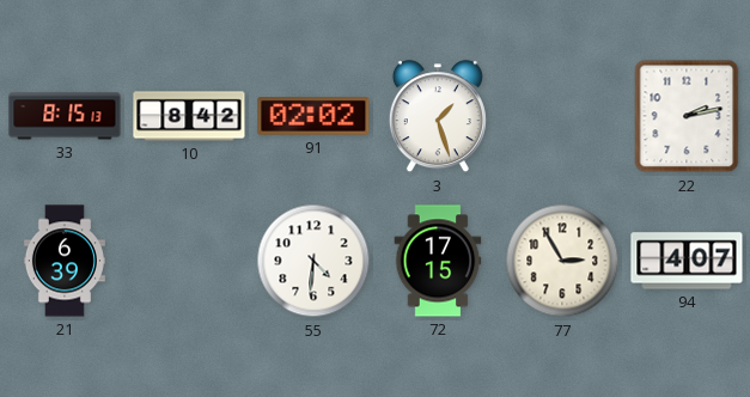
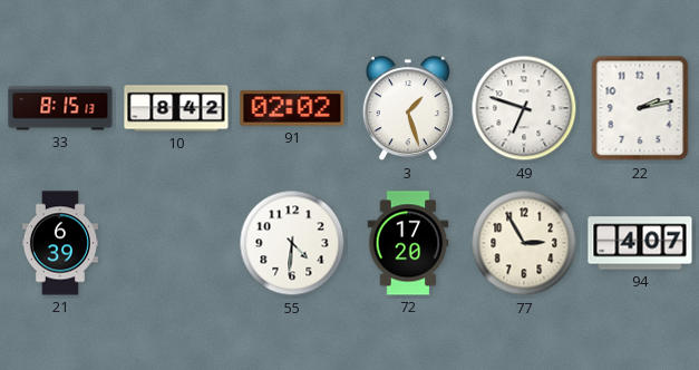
49: none -> 6:48 (524, 108)
72: 17:15 -> 17:20 (408, 243)
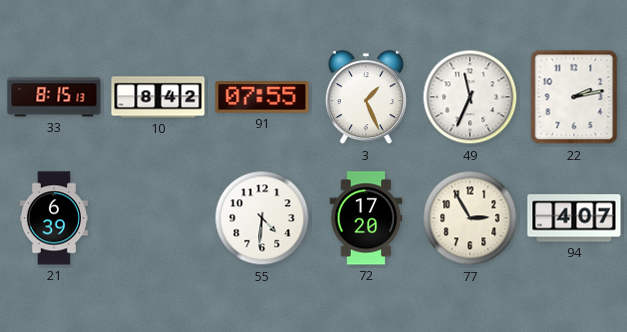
91: 02:02 -> 07:55 (262, 97)
3: 1:27 -> 1:26 (366, 98)
49: 6:48 -> 11:34 (470, 97)
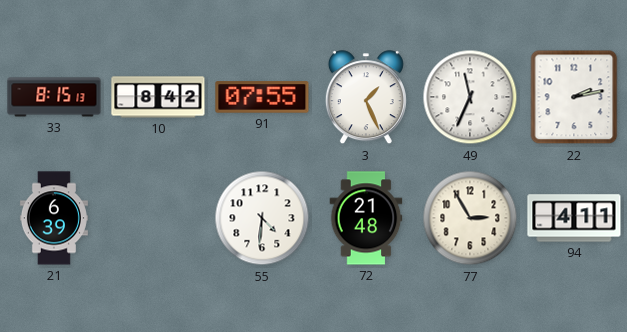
72: 17:20 -> 21:48 (366, 218)
94: 4:07 -> 4:11 (574, 218)
